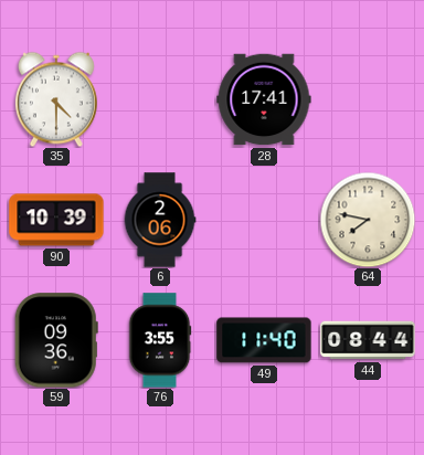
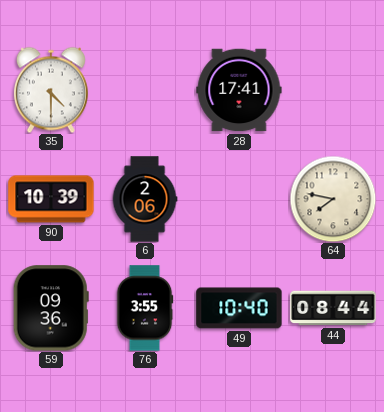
49: 11:40 -> 10:40 (239, 308)
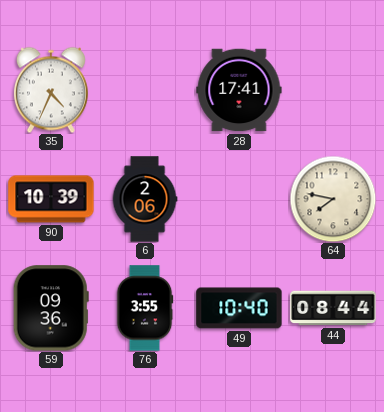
35: 4:30 -> 4:34 (51, 90)
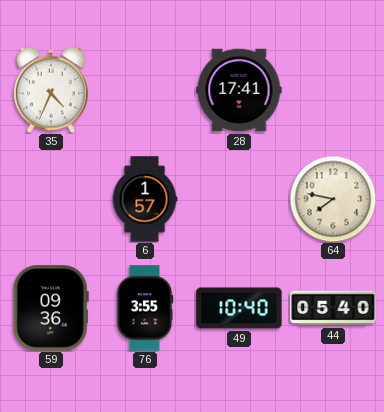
90: 10:39 -> none (51, 199)
6: 2:06 -> 1:57 (145, 199)
44: 08:44 -> 05:40 (333, 308)
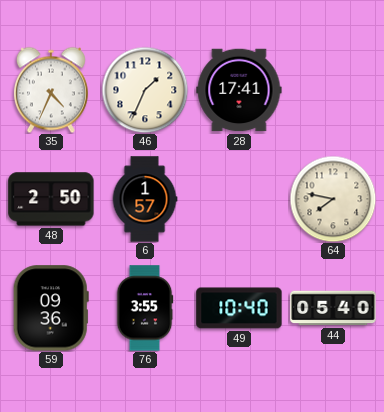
46: none -> 1:34 (145, 90)
48: none -> 2:50 (51, 199)
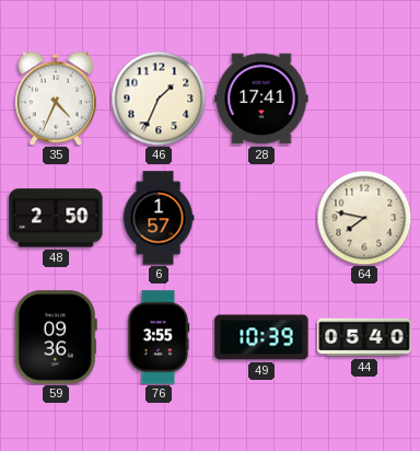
49: 10:40 -> 10:39 (261, 337)
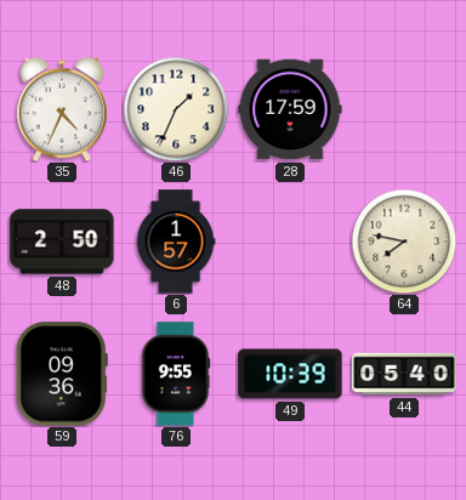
28: 17:41 -> 17:59 (290, 109)
76: 3:55 -> 9:55 (176, 374)
